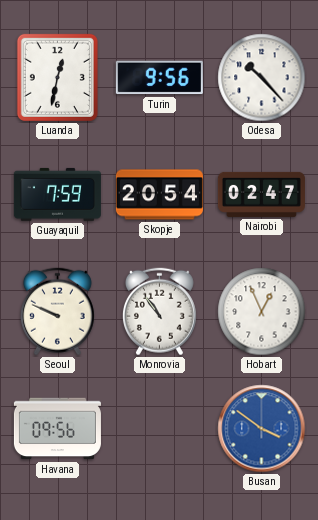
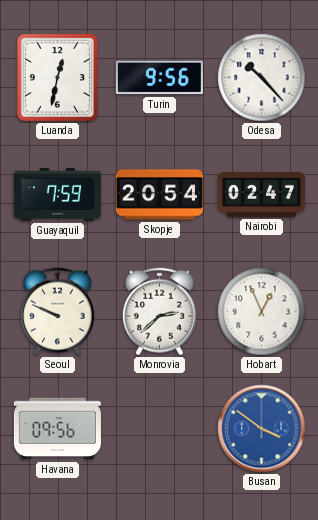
Monrovia: 10:54 -> 2:38 (159, 312)
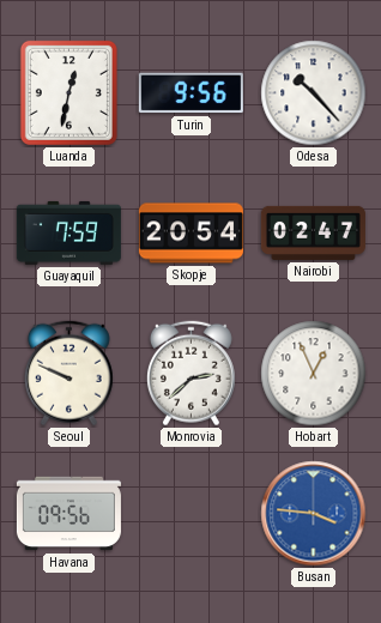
Busan: 3:51 -> 3:46 (314, 514)
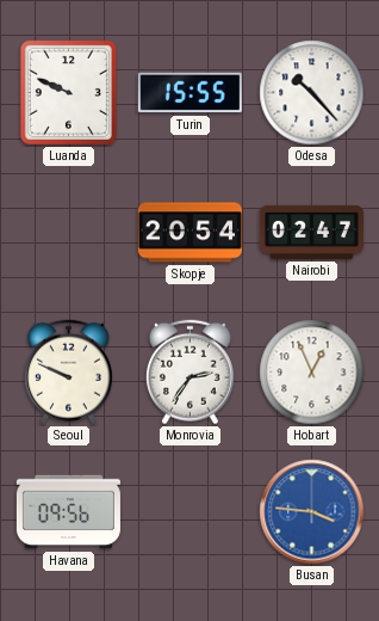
Luanda: 12:32 -> 9:49 (68, 92)
Turin: 9:56 -> 15:55 (189, 93)
Guayaquil: 7:59 -> none (68, 232)
Monrovia: 2:38 -> 2:36 (189, 373)
